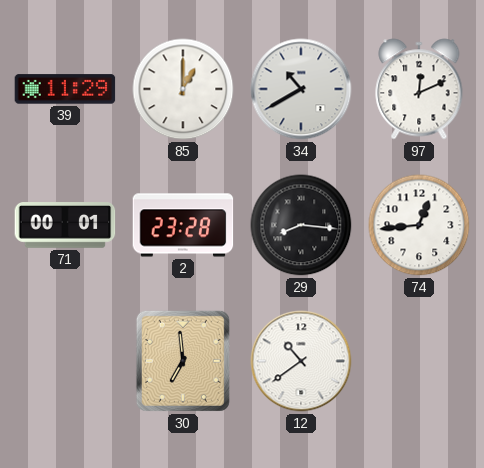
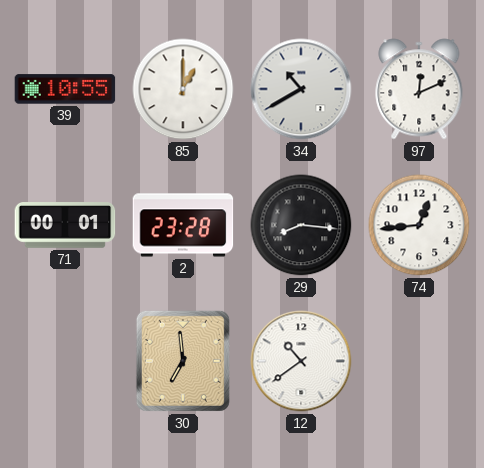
39: 11:29 -> 10:55 (65, 89)
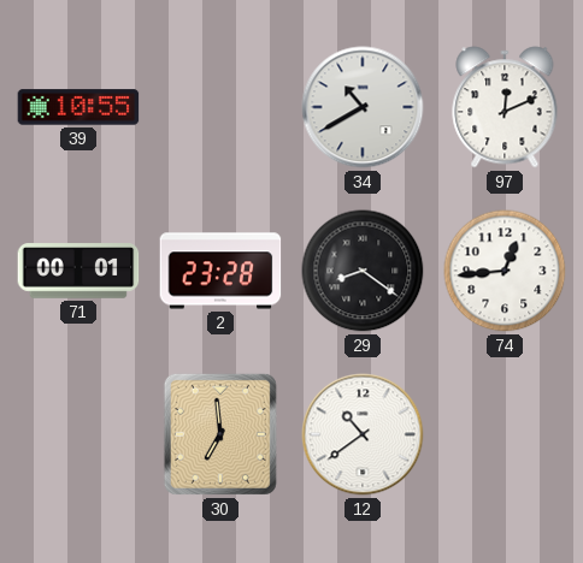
85: 1:00 -> none (183, 89)
29: 8:16 -> 8:21 (363, 271)
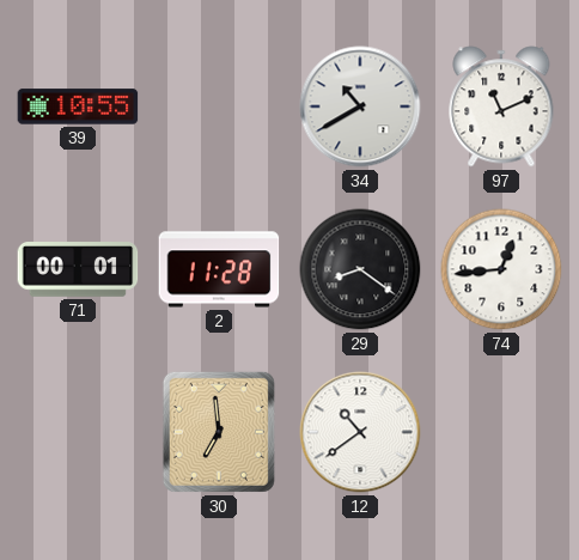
97: 12:11 -> 11:11 (501, 106)
2: 23:28 -> 11:28 (219, 269)
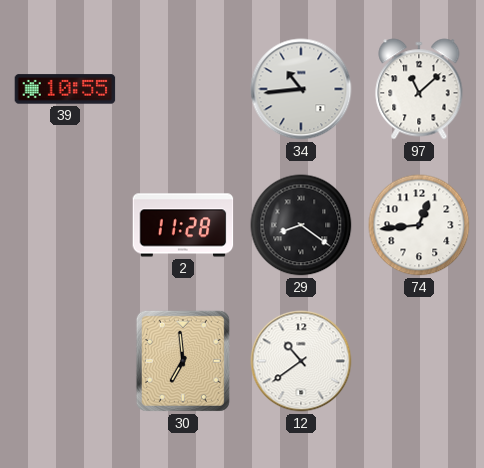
34: 10:40 -> 10:44 (301, 89)
97: 11:11 -> 11:08 (419, 89)
71: 00:01 -> none (78, 269)
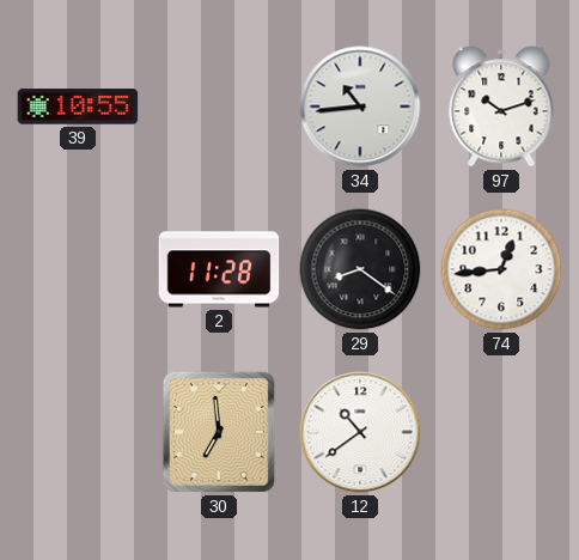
97: 11:08 -> 10:12 (501, 106)
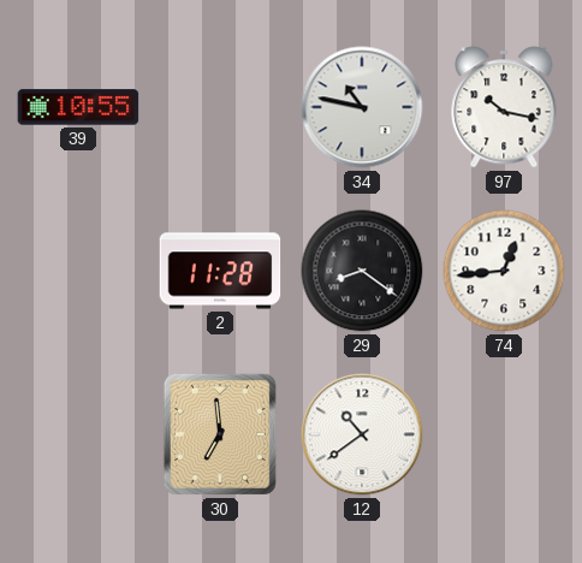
34: 10:44 -> 10:47 (362, 107)
97: 10:12 -> 10:17 (504, 107)
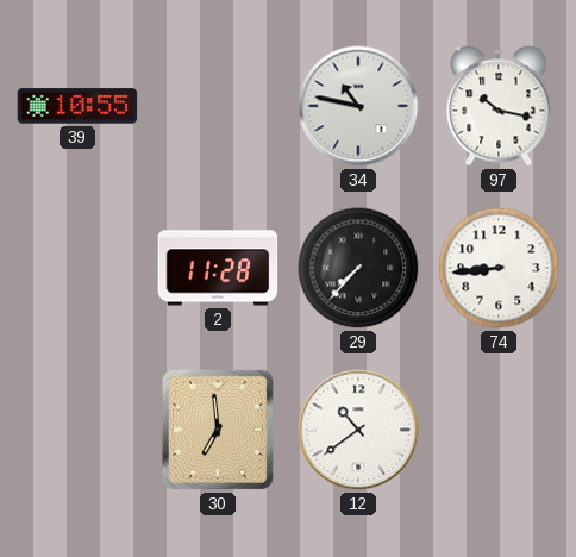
29: 8:21 -> 7:37 (358, 268)
74: 12:44 -> 8:44 (499, 268)
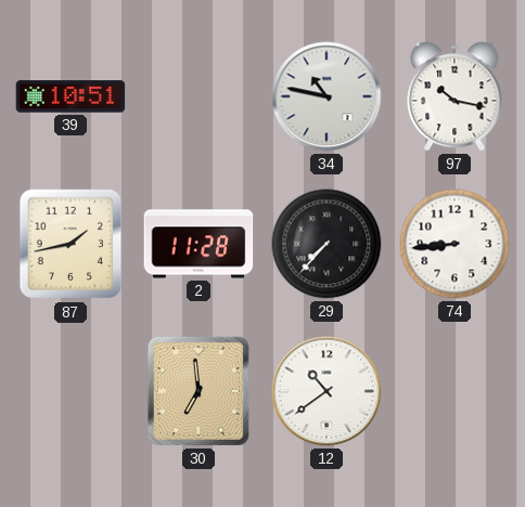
39: 10:55 -> 10:51 (71, 96)
87: none -> 1:43 (71, 244)
